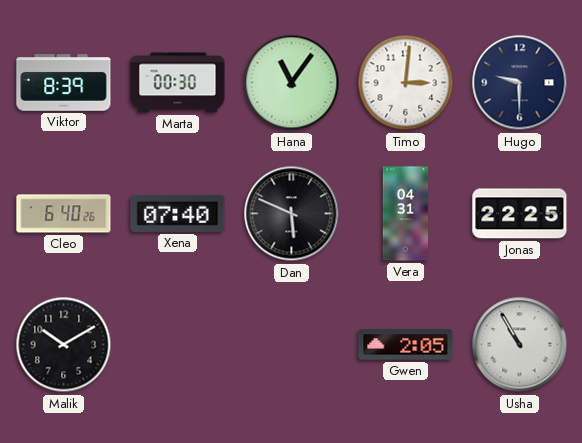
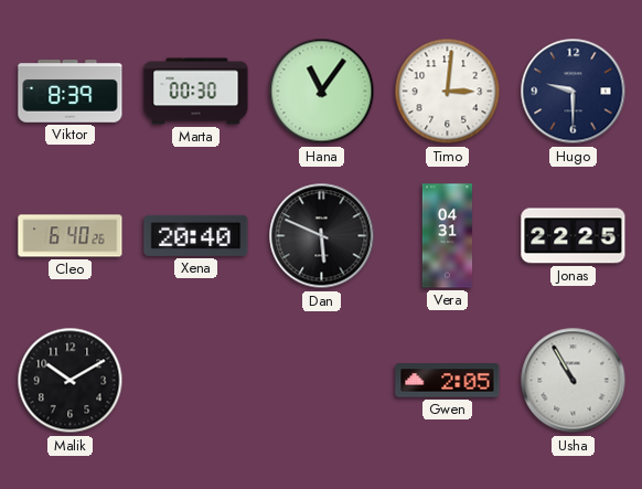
Xena: 07:40 -> 20:40 (196, 235)
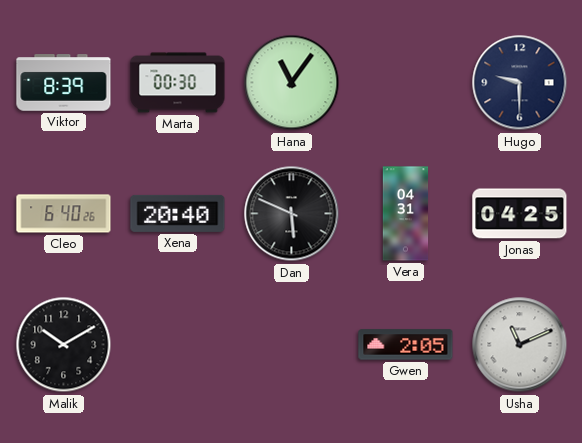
Timo: 3:01 -> none (448, 92)
Jonas: 22:25 -> 04:25 (520, 214)
Usha: 10:55 -> 11:11 (520, 345)
